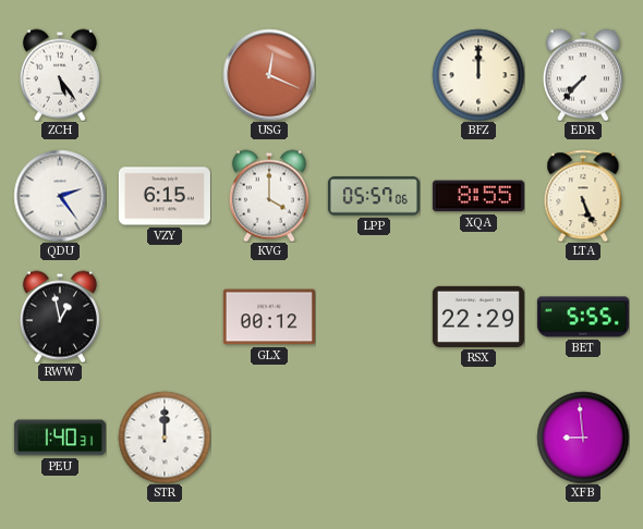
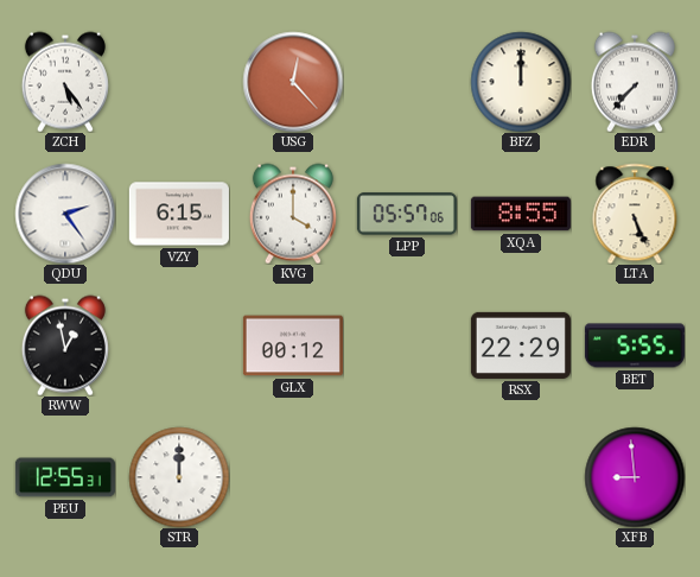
USG: 12:19 -> 12:23 (293, 82)
PEU: 1:40 -> 12:55 (65, 477)
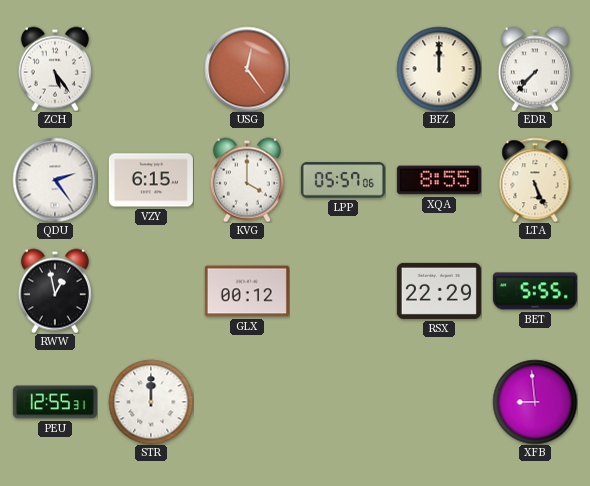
USG: 12:23 -> 12:24 (247, 69)
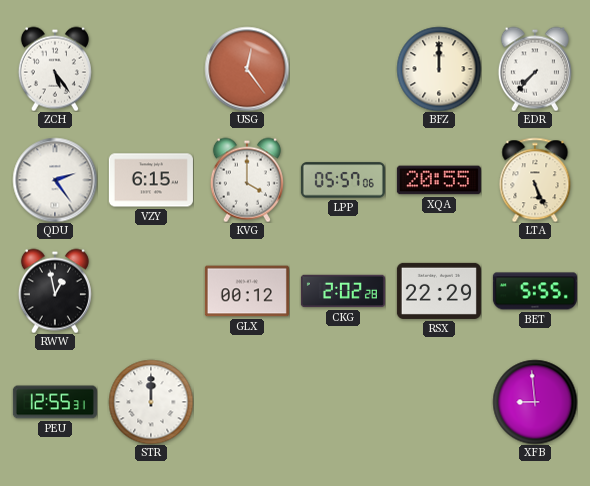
XQA: 8:55 -> 20:55 (439, 180)
CKG: none -> 2:02 (343, 291)
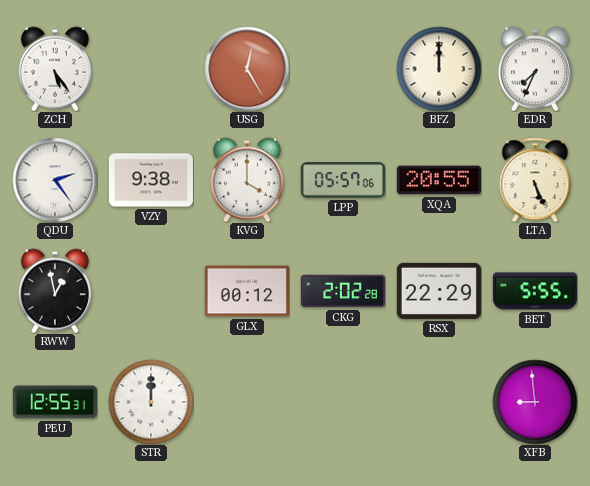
USG: 12:24 -> 12:25 (247, 69)
EDR: 7:37 -> 7:34 (535, 69)
VZY: 6:15 -> 9:38 (151, 180)
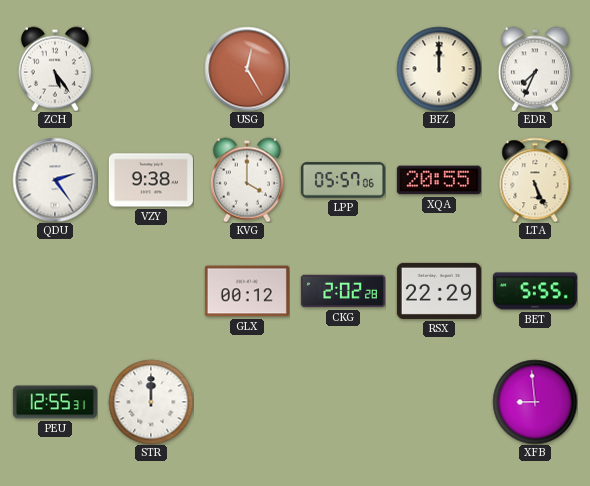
RWW: 12:58 -> none (55, 291)
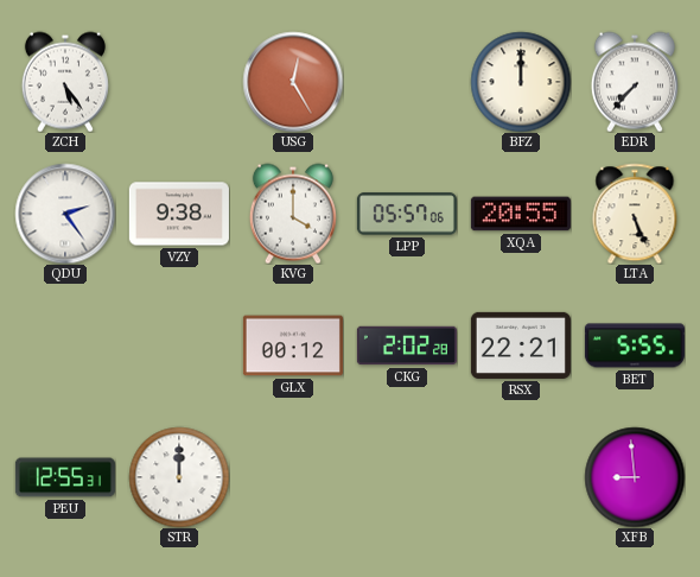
EDR: 7:34 -> 7:37 (635, 82)
RSX: 22:29 -> 22:21 (521, 345)
